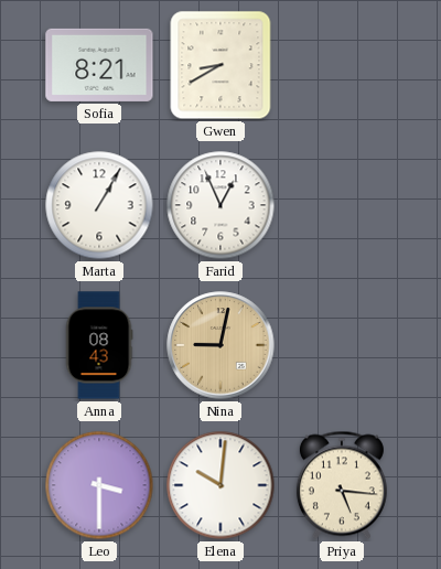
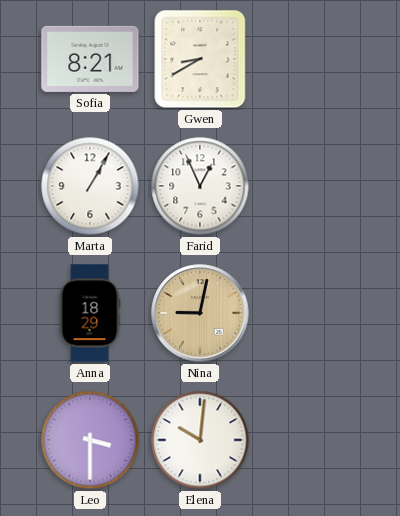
Anna: 08:43 -> 18:29 (90, 313)
Priya: 5:16 -> none (342, 485)
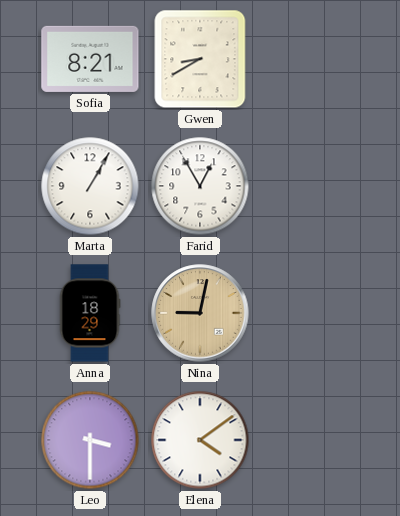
Farid: 12:56 -> 12:55 (200, 186)
Elena: 10:01 -> 4:09 (200, 440)
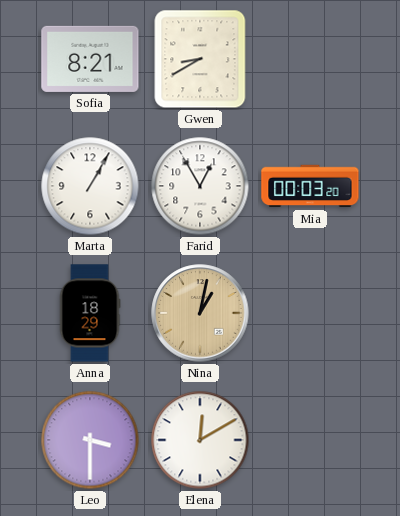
Mia: none -> 00:03 (310, 186)
Nina: 9:02 -> 1:02 (200, 313)
Elena: 4:09 -> 12:10 (200, 440)
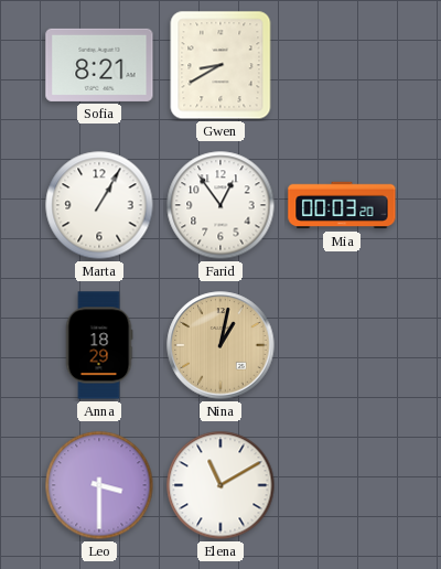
Farid: 12:55 -> 12:54 (220, 205)
Elena: 12:10 -> 11:10 (220, 485)
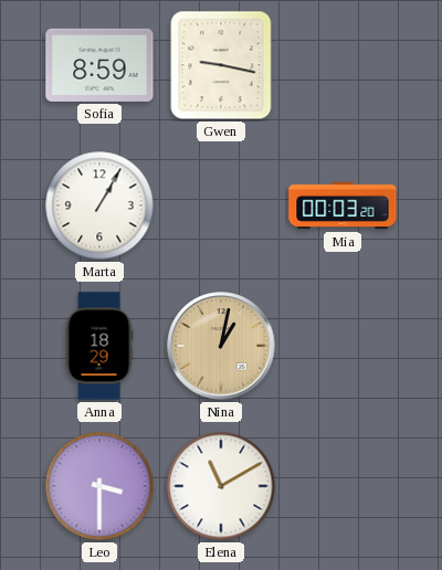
Sofia: 8:21 -> 8:59 (99, 65)
Gwen: 8:40 -> 9:17 (221, 65)
Farid: 12:54 -> none (220, 205)
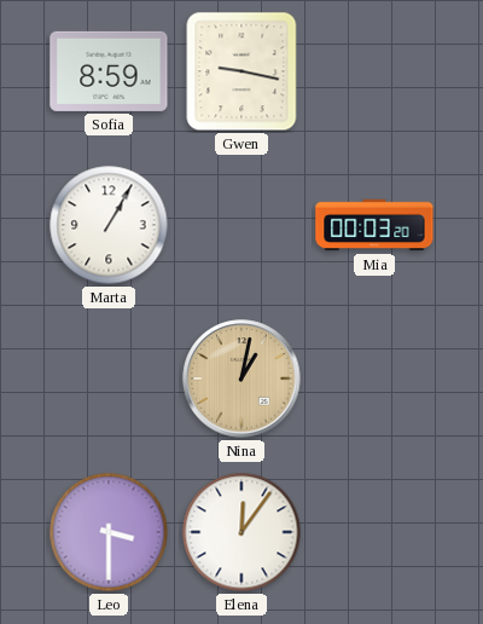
Anna: 18:29 -> none (99, 346)
Elena: 11:10 -> 12:06 (241, 532)
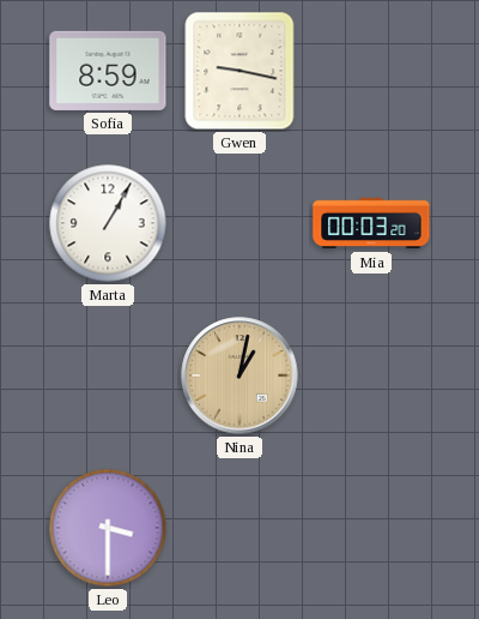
Elena: 12:06 -> none (241, 532)
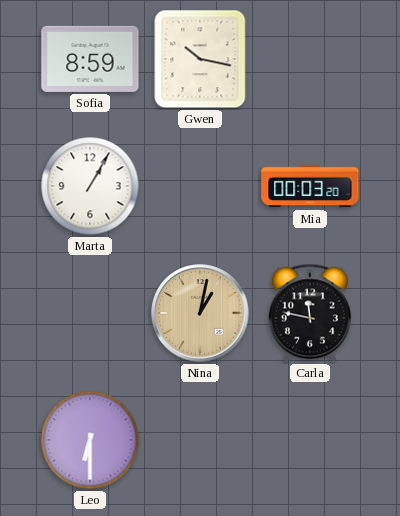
Gwen: 9:17 -> 10:17 (200, 59)
Carla: none -> 11:47 (310, 313)
Leo: 3:30 -> 6:30 (90, 440)
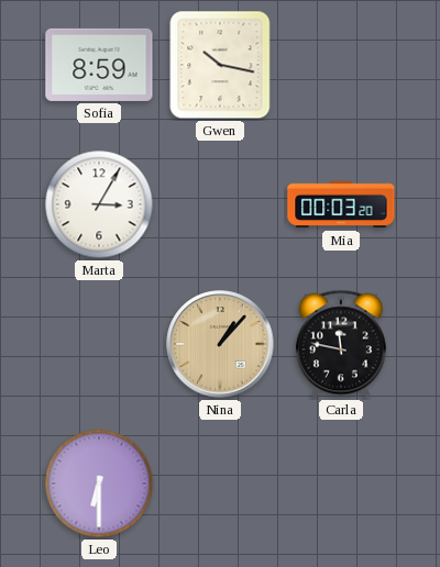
Marta: 1:05 -> 3:05 (99, 204)
Nina: 1:02 -> 1:07 (220, 344)
